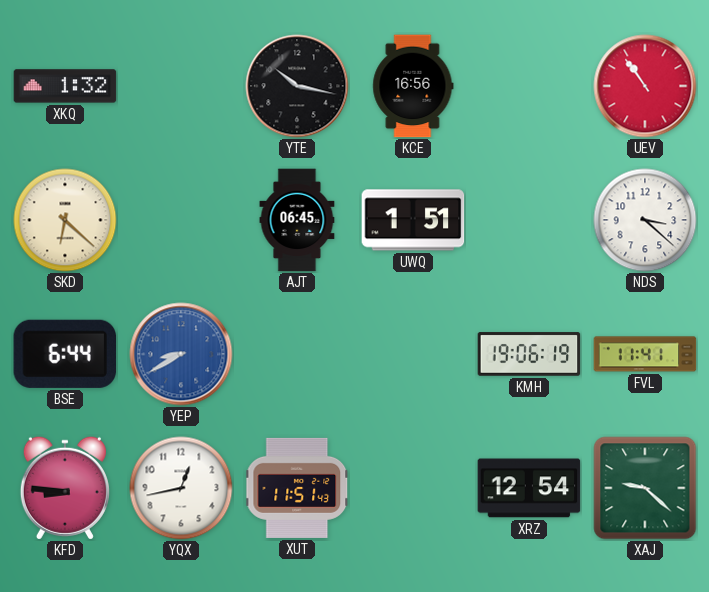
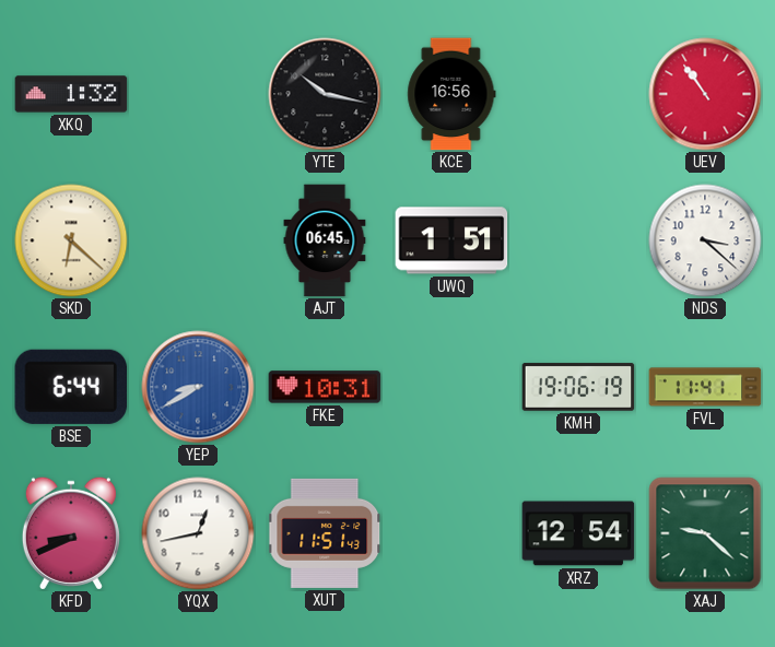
FKE: none -> 10:31 (325, 387)
KFD: 8:46 -> 8:41 (71, 533)
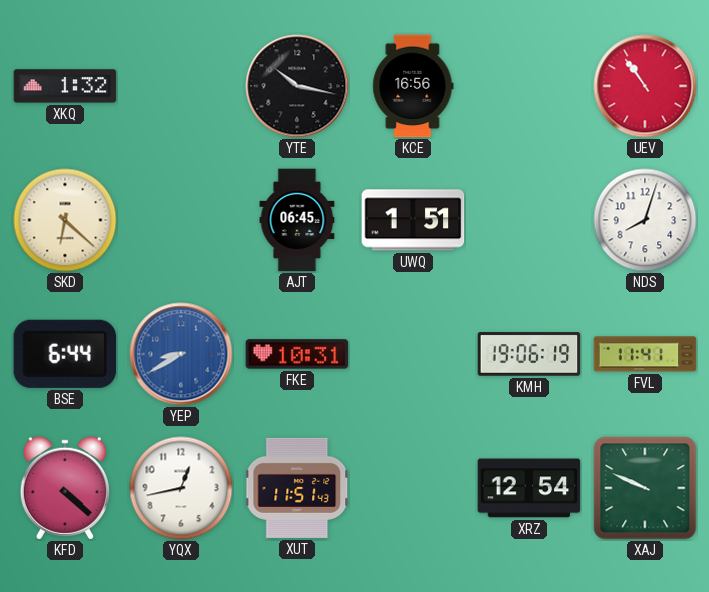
NDS: 3:22 -> 8:03 (645, 220)
KFD: 8:41 -> 4:22 (65, 488)
XAJ: 9:22 -> 9:49 (645, 488)
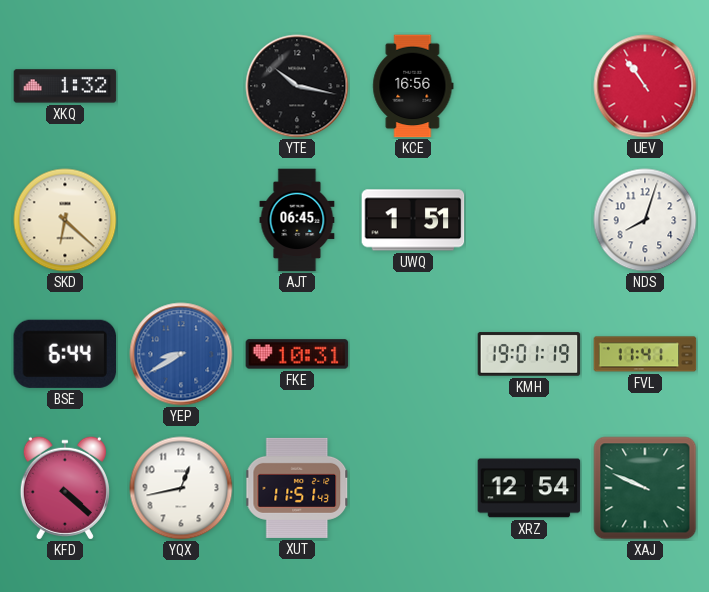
KMH: 19:06 -> 19:01 (529, 354)
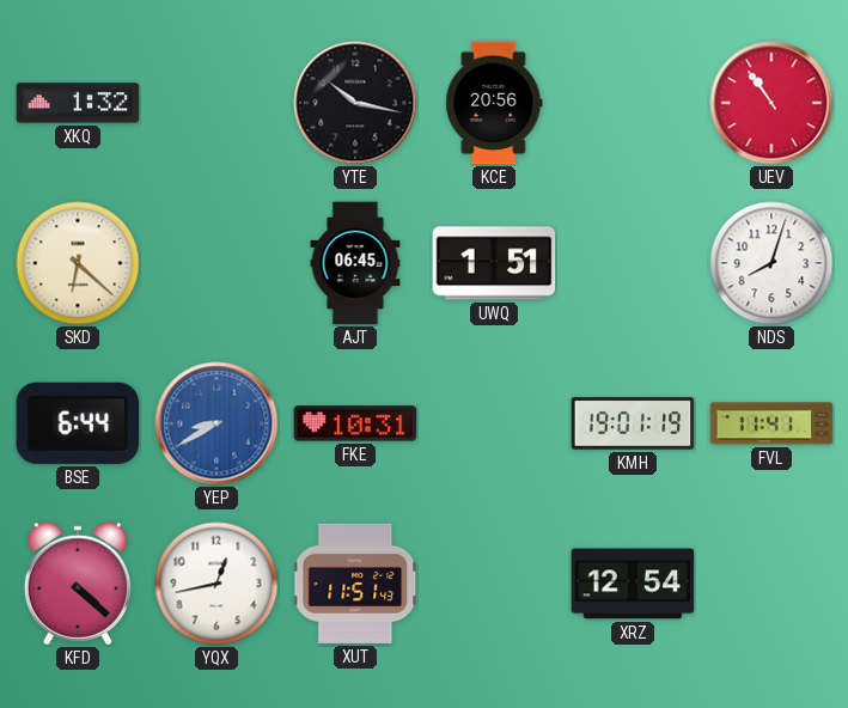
KCE: 16:56 -> 20:56 (494, 103)
XAJ: 9:49 -> none (645, 488)
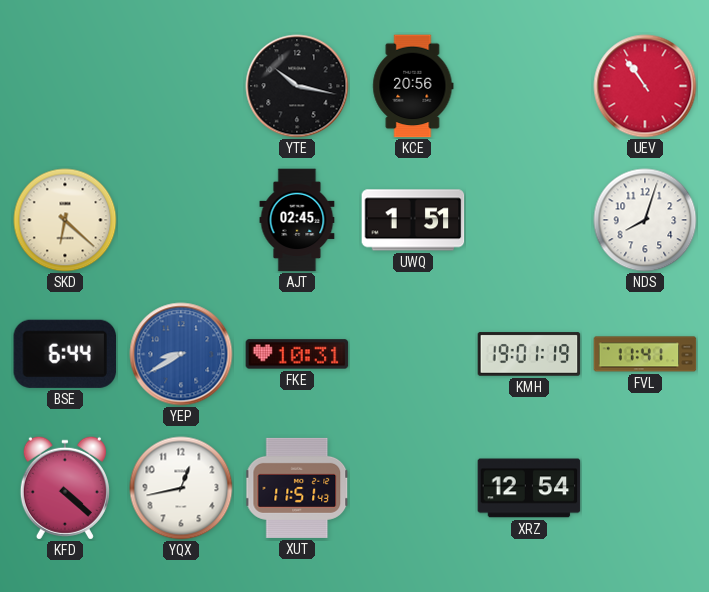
XKQ: 1:32 -> none (78, 103)
AJT: 06:45 -> 02:45 (297, 220)
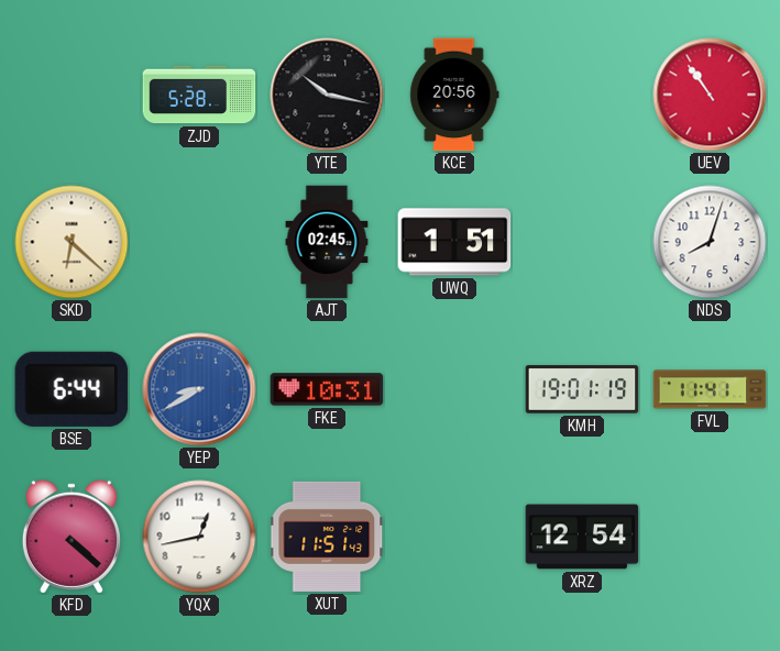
ZJD: none -> 5:28 (199, 95)
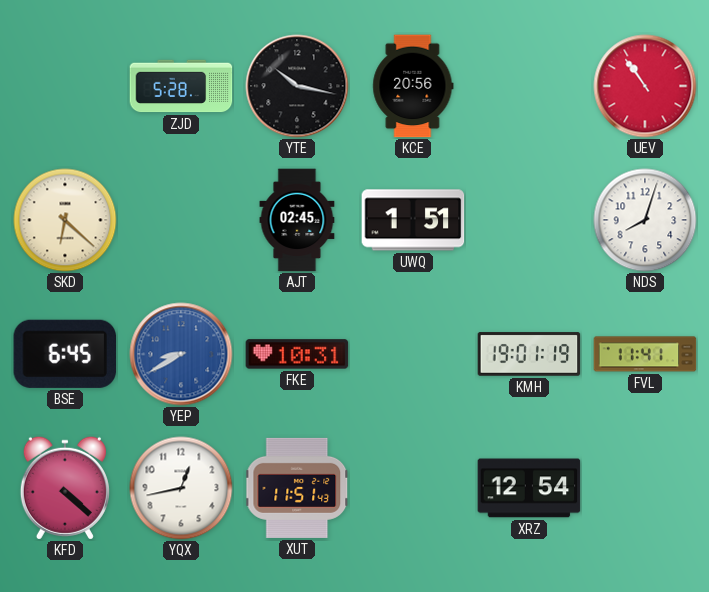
BSE: 6:44 -> 6:45 (65, 354)
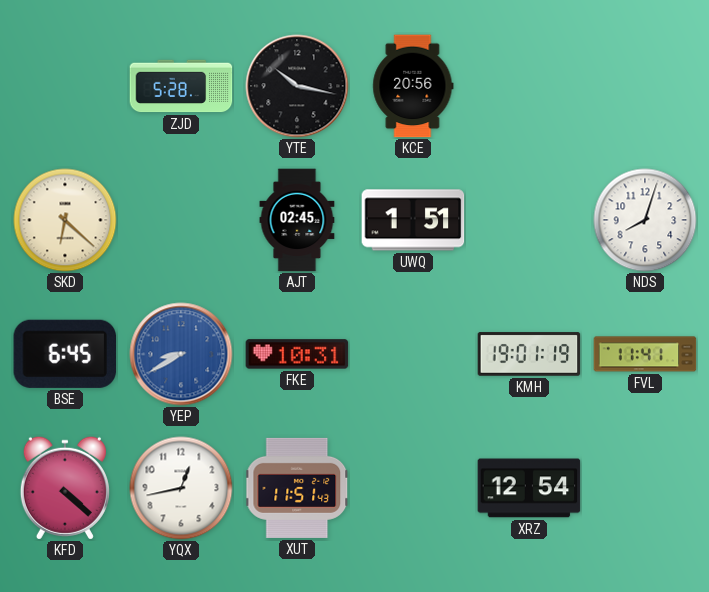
UEV: 10:54 -> none (645, 86)
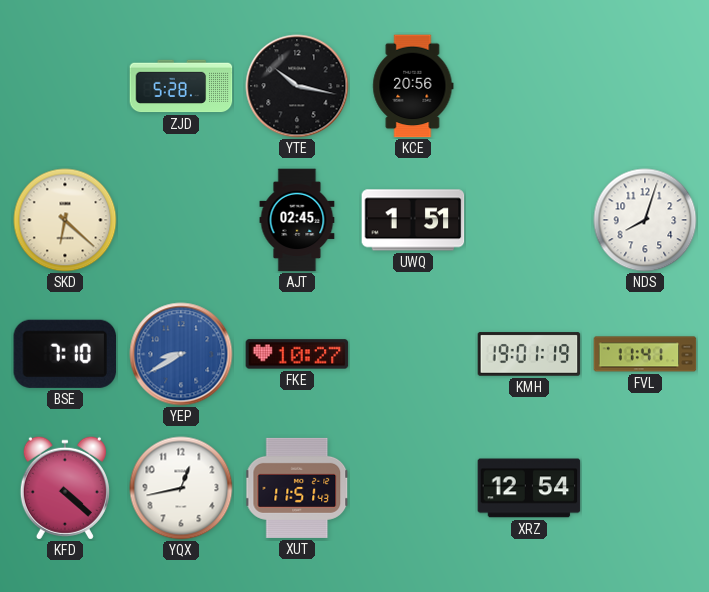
BSE: 6:45 -> 7:10 (65, 354)
FKE: 10:31 -> 10:27 (297, 354)
